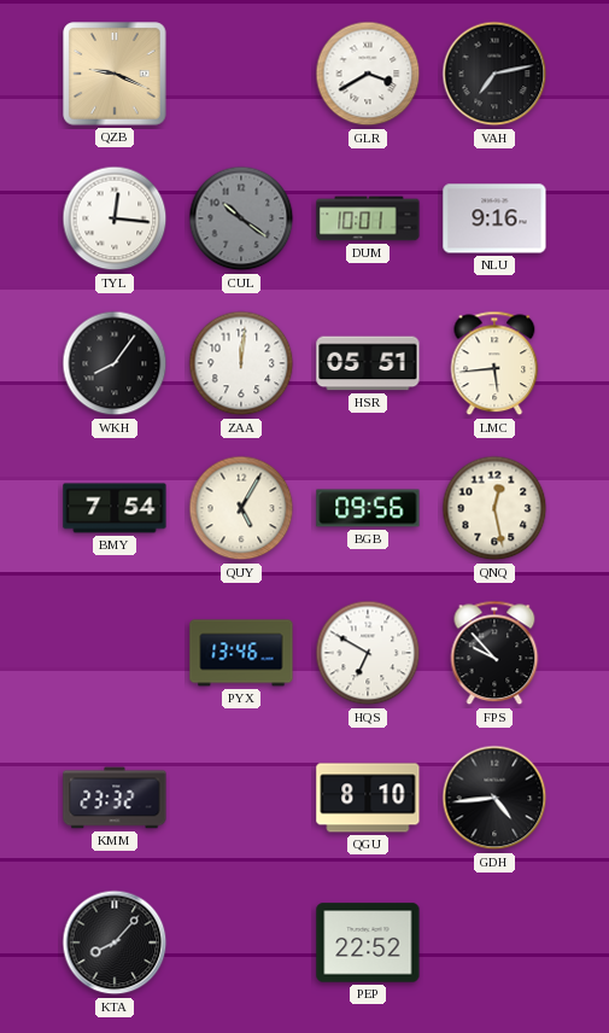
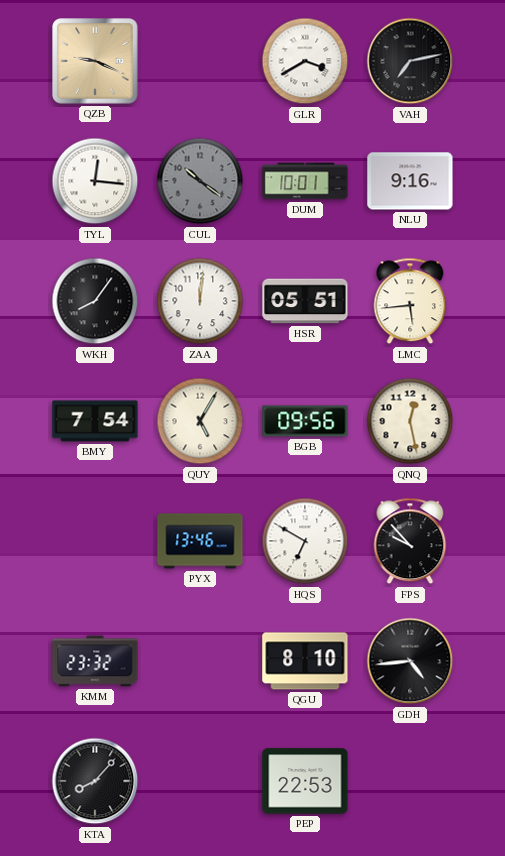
PEP: 22:52 -> 22:53 (305, 781)
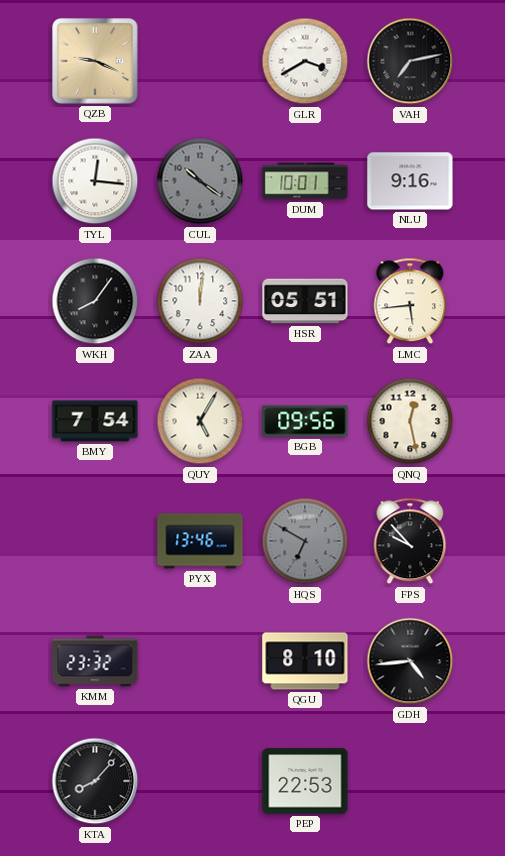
HQS dial: white -> grey (305, 541)
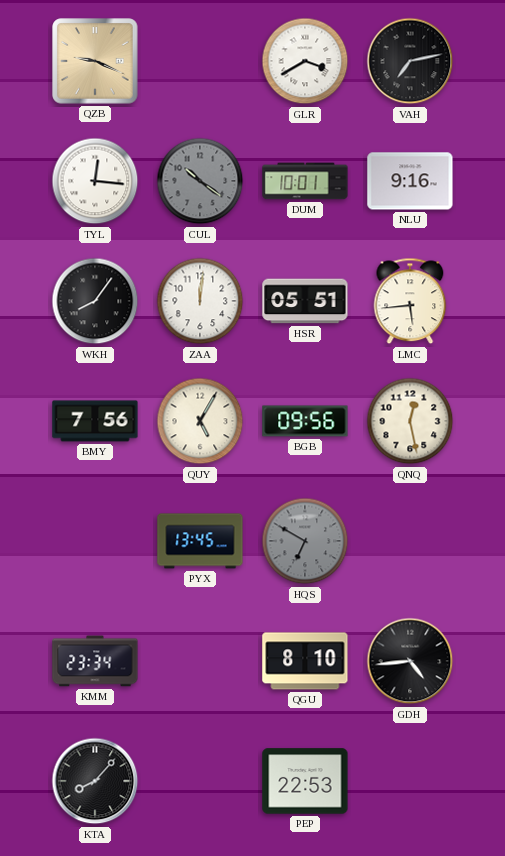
BMY: 7:54 -> 7:56 (95, 421)
PYX: 13:46 -> 13:45 (200, 541)
FPS: 9:53 -> none (410, 541)
KMM: 23:32 -> 23:34 (95, 661)
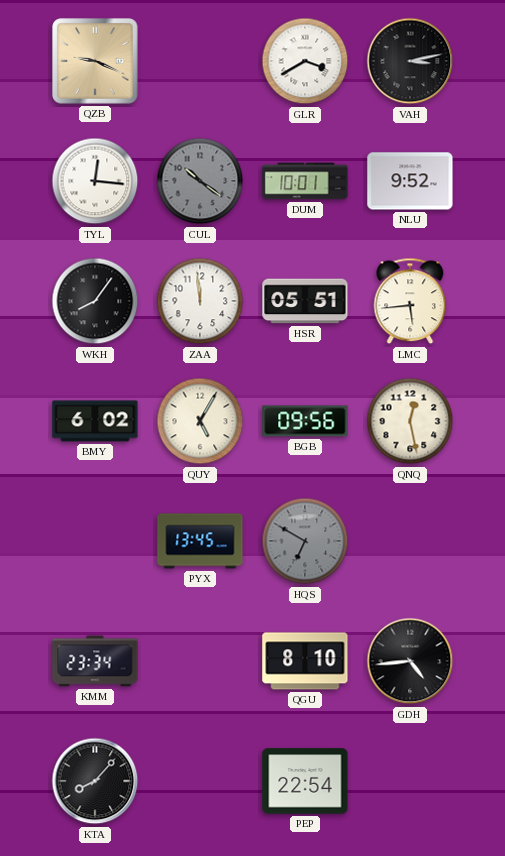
VAH: 7:13 -> 3:13 (410, 61)
NLU: 9:16 -> 9:52 (410, 181)
ZAA: 12:01 -> 11:59 (200, 301)
BMY: 7:56 -> 6:02 (95, 421)
PEP: 22:53 -> 22:54 (305, 781)
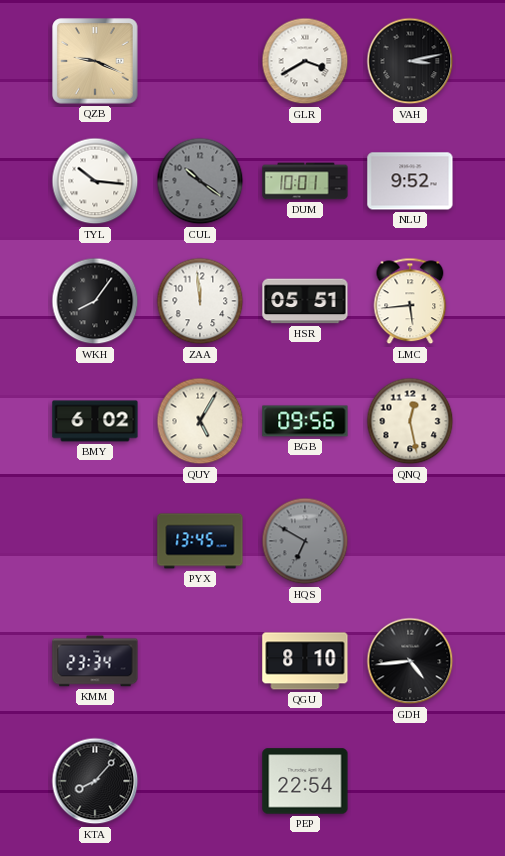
TYL: 12:16 -> 10:16 (95, 181)
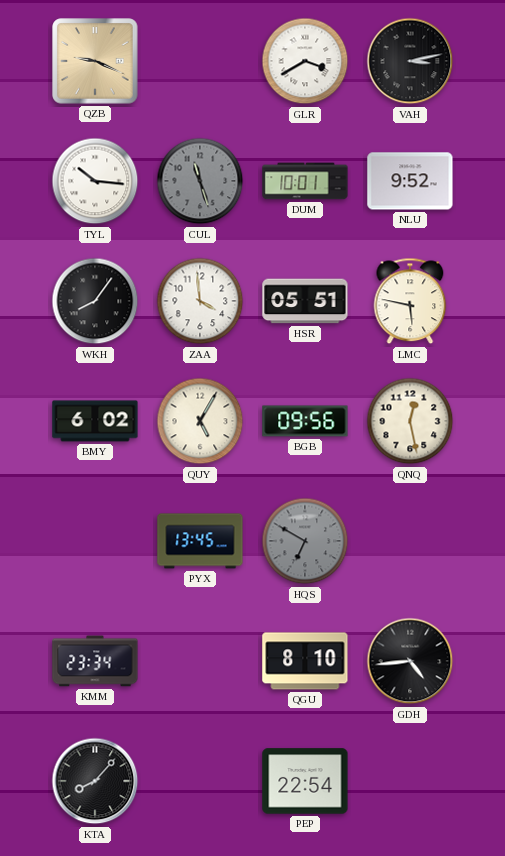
CUL: 10:21 -> 11:27 (200, 181)
ZAA: 11:59 -> 3:59 (200, 301)
LMC: 5:44 -> 5:47 (410, 301)
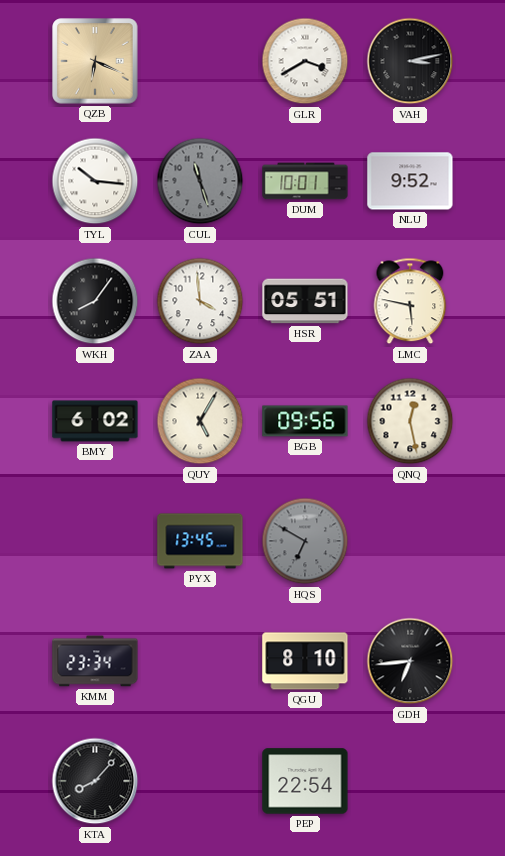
QZB: 9:19 -> 6:19 (95, 61)
GDH: 4:44 -> 6:44 (410, 661)
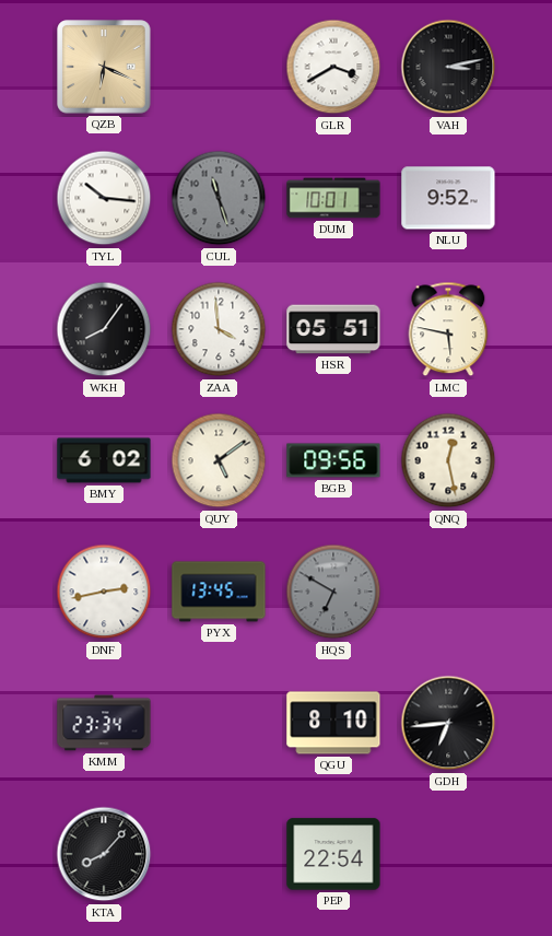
QUY: 5:05 -> 5:09 (219, 460)
DNF: none -> 2:43 (104, 592)
